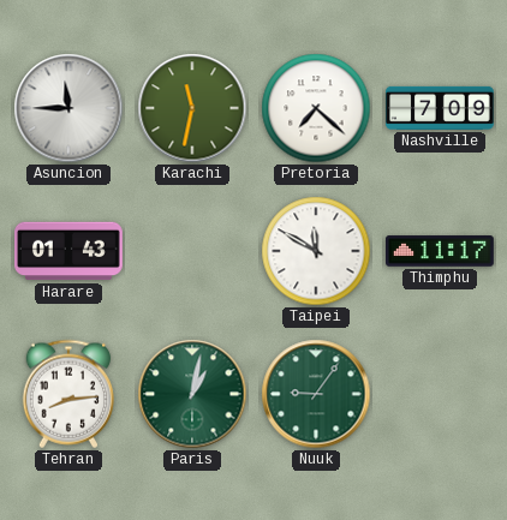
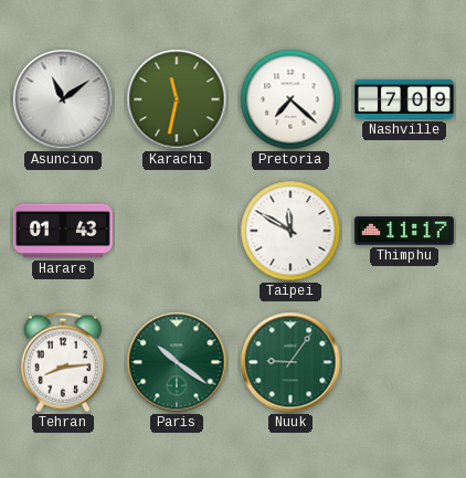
Asuncion: 11:45 -> 11:09 (63, 99)
Paris: 1:02 -> 10:21 (177, 362)
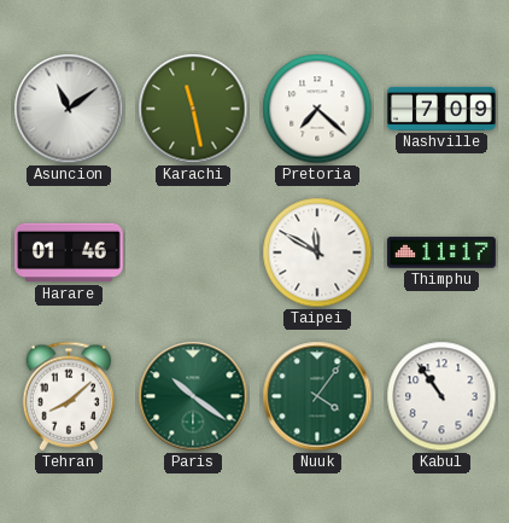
Karachi: 11:32 -> 11:28 (193, 109)
Harare: 01:43 -> 01:46 (69, 252)
Tehran: 8:14 -> 8:08 (68, 396)
Nuuk: 9:06 -> 4:06 (317, 396)
Kabul: none -> 10:54 (441, 396)
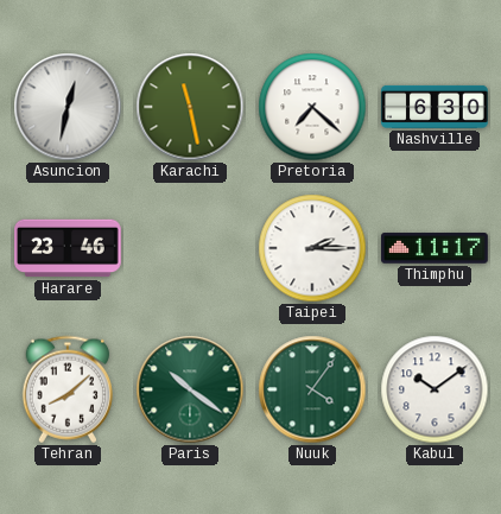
Asuncion: 11:09 -> 12:32 (68, 107)
Nashville: 7:09 -> 6:30 (435, 107)
Harare: 01:46 -> 23:46 (68, 248)
Taipei: 11:50 -> 2:15 (312, 248)
Kabul: 10:54 -> 10:09 (435, 389)
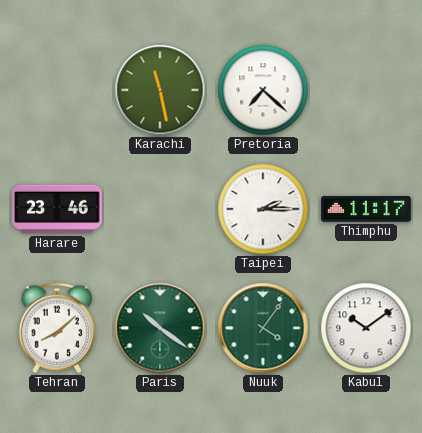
Asuncion: 12:32 -> none (68, 107)
Nashville: 6:30 -> none (435, 107)
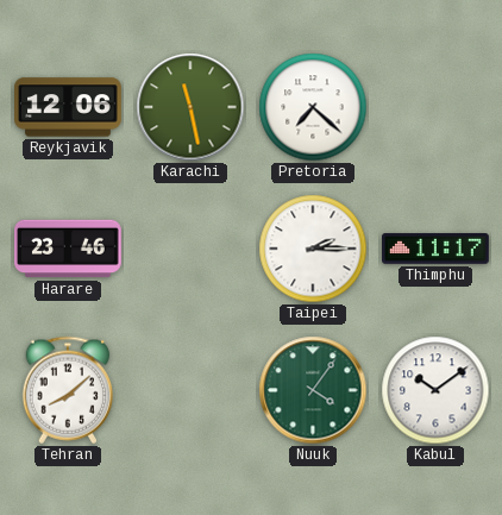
Reykjavik: none -> 12:06 (69, 107)
Paris: 10:21 -> none (160, 328)
